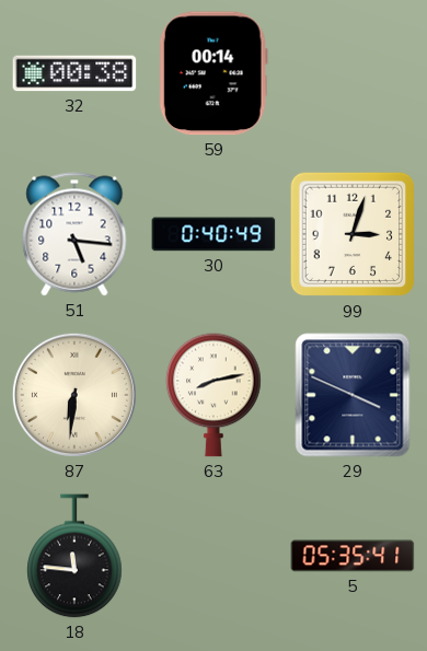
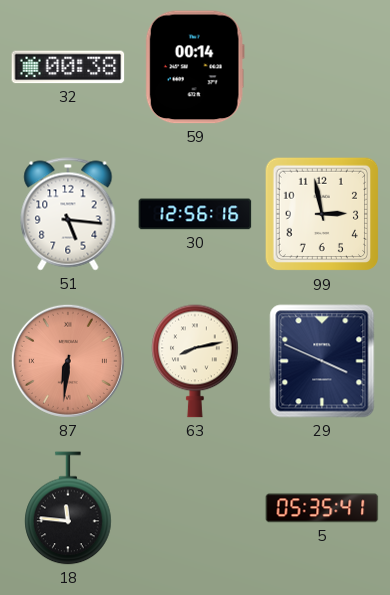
30: 0:40 -> 12:56 (195, 214)
99: 3:03 -> 2:58 (322, 214)
87 dial: cream -> salmon (68, 361)
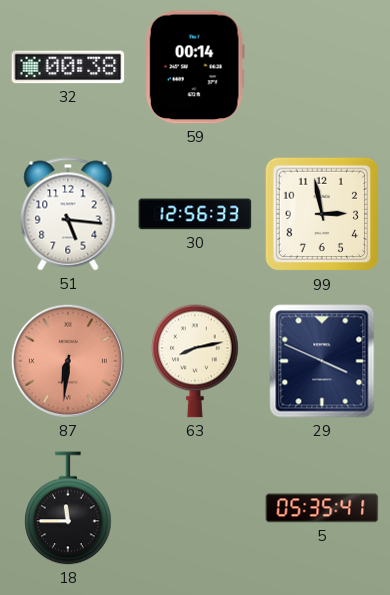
30: 12:56:16 -> 12:56:33 (195, 214)
18: 11:46 -> 11:45 (68, 508)
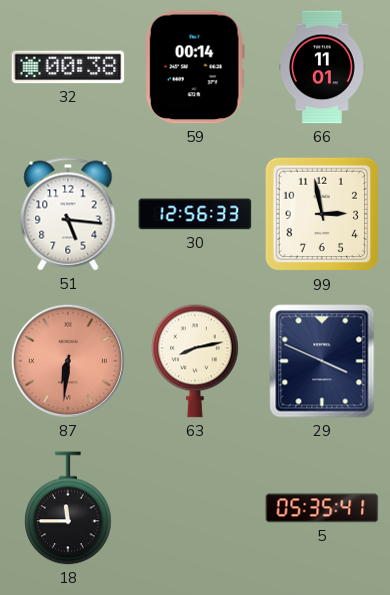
66: none -> 11:01 (322, 67)
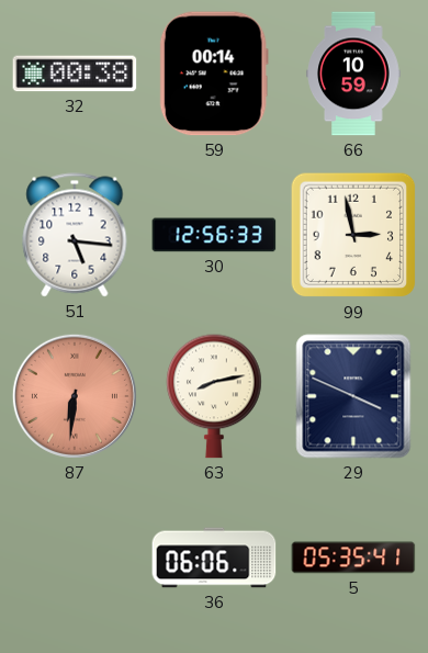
66: 11:01 -> 10:59 (353, 74)
18: 11:45 -> none (68, 508)
36: none -> 06:06 (214, 558)
